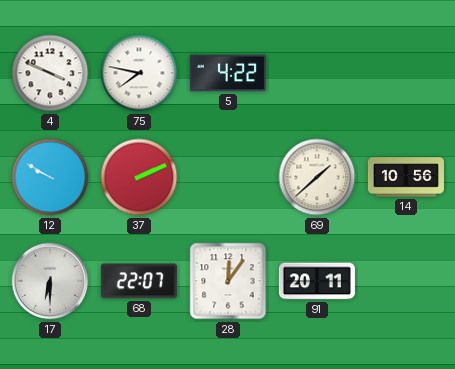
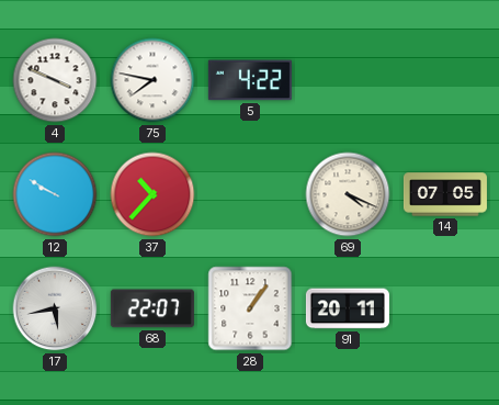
37: 2:11 -> 10:37 (152, 194)
69: 1:38 -> 4:19 (348, 194)
14: 10:56 -> 07:05 (445, 194)
17: 6:30 -> 5:43 (55, 308)
28: 12:06 -> 1:06 (250, 308)
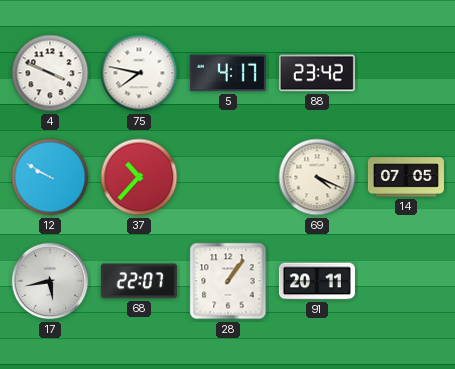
5: 4:22 -> 4:17 (228, 73)
88: none -> 23:42 (317, 73)
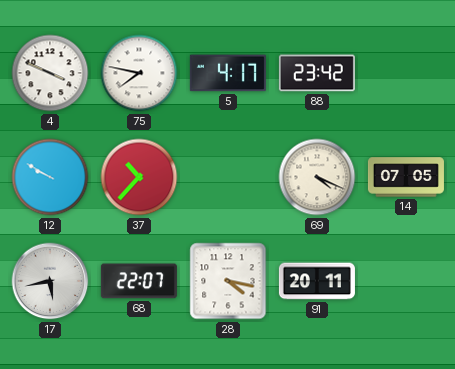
28: 1:06 -> 4:17 (228, 281)
